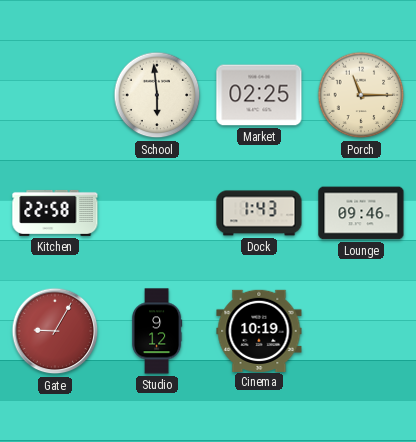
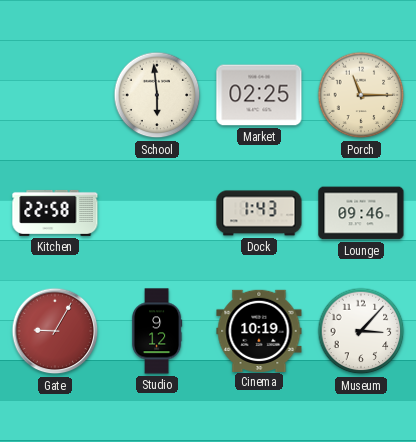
Museum: none -> 3:07 (361, 331)
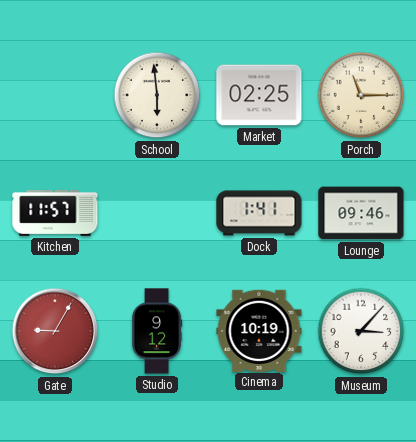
Kitchen: 22:58 -> 11:57 (55, 213)
Dock: 1:43 -> 1:41 (259, 213)
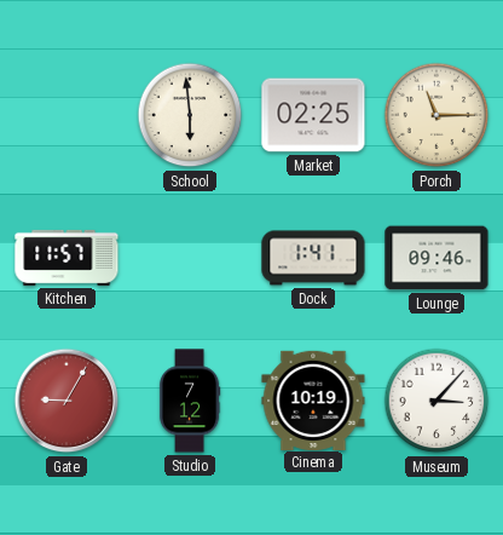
Studio: 9:12 -> 7:12 (190, 401)
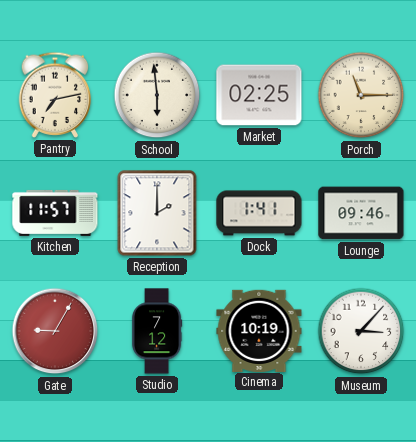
Pantry: none -> 7:13 (55, 95)
Reception: none -> 2:00 (157, 213)
